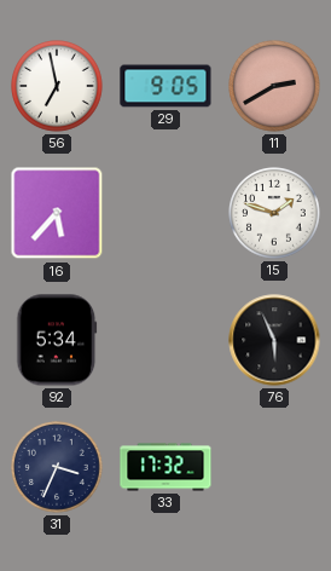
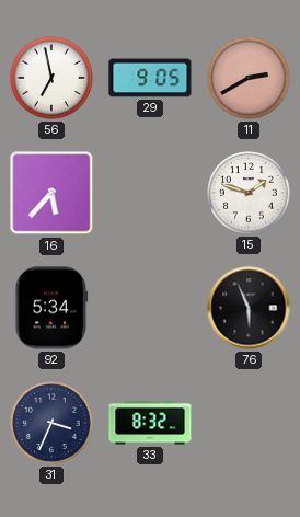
33: 17:32 -> 8:32 (150, 423)
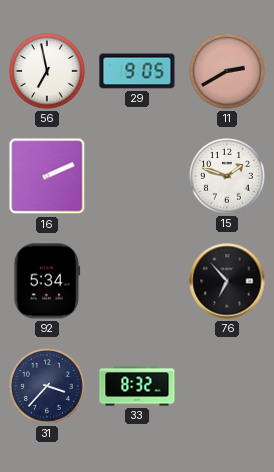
16: 5:37 -> 2:11 (47, 176)
76: 5:56 -> 6:53 (227, 281)
31: 3:34 -> 3:37 (47, 386)
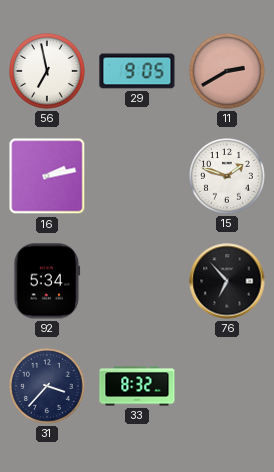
16: 2:11 -> 2:13 (47, 176)
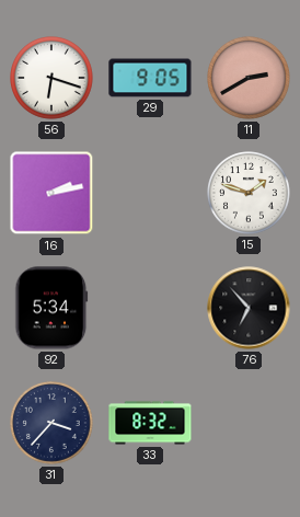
56: 6:58 -> 6:18 (51, 78)
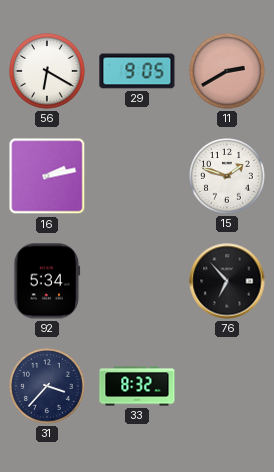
56: 6:18 -> 6:20 (47, 71)
